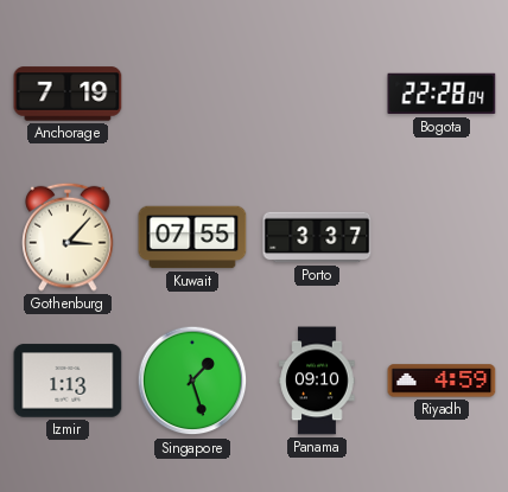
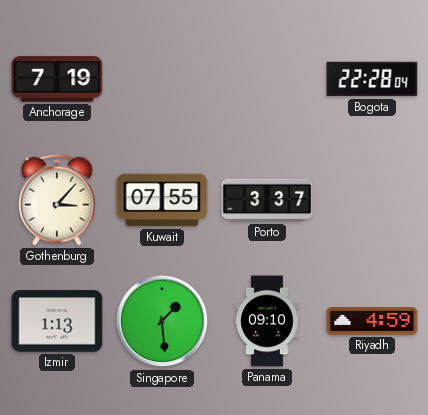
Singapore: 1:27 -> 1:29 (162, 321)
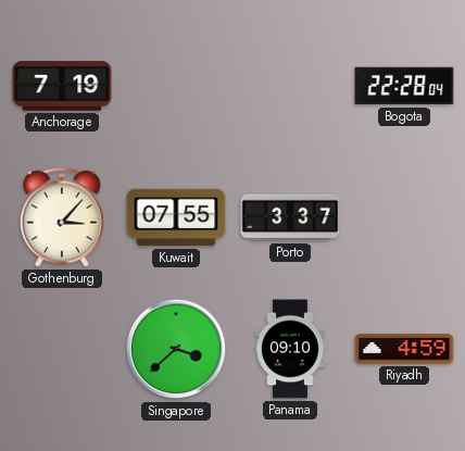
Izmir: 1:13 -> none (57, 321)
Singapore: 1:29 -> 3:38 (176, 349)
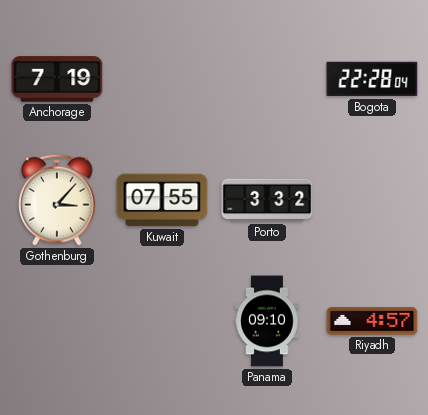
Porto: 3:37 -> 3:32 (267, 200)
Singapore: 3:38 -> none (176, 349)
Riyadh: 4:59 -> 4:57 (372, 321)
